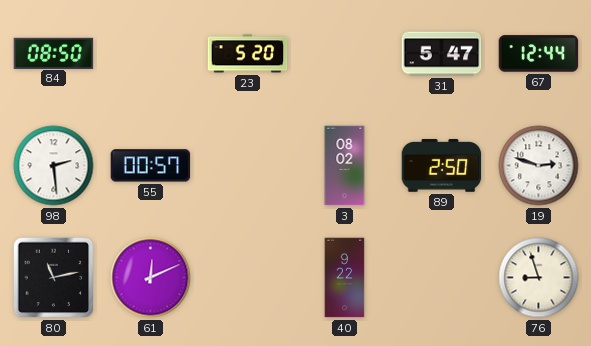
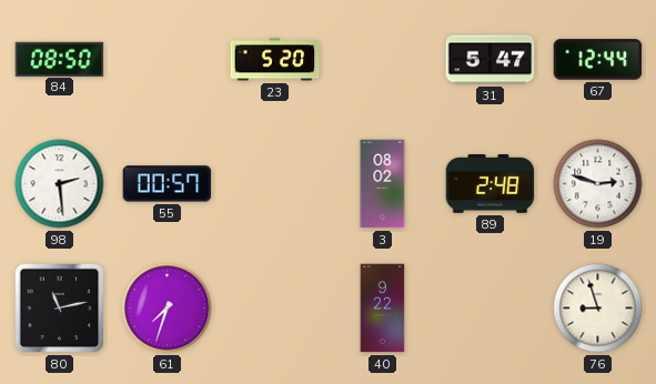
89: 2:50 -> 2:48 (491, 184)
61: 12:11 -> 7:33 (168, 309)
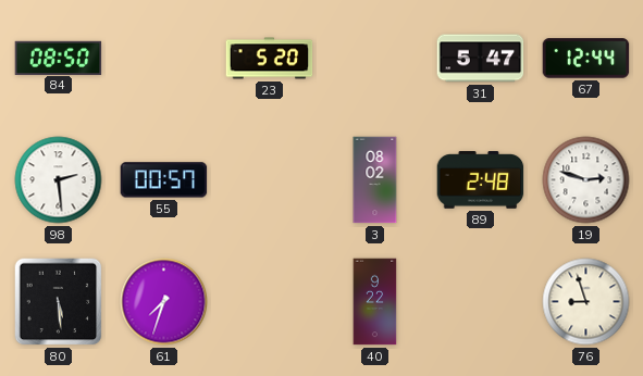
80: 11:13 -> 5:29 (59, 302)
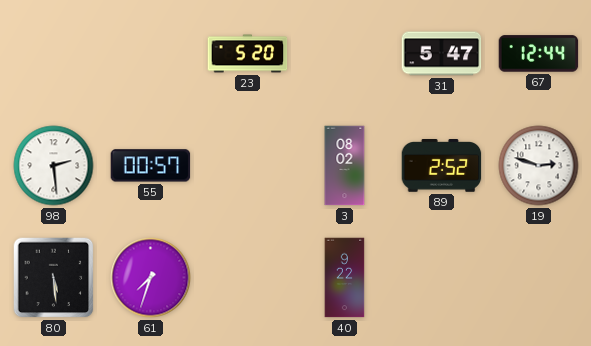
84: 08:50 -> none (59, 58)
89: 2:48 -> 2:52 (442, 166)
76: 8:57 -> none (586, 302)
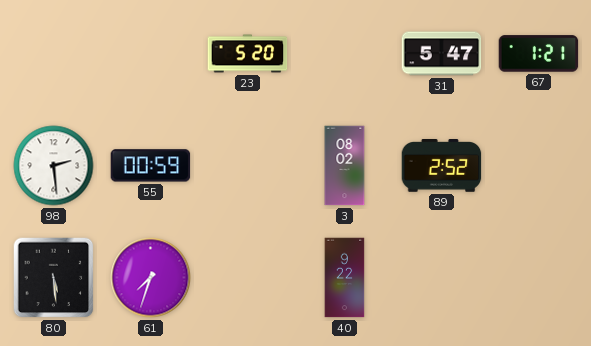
67: 12:44 -> 1:21 (539, 54)
55: 00:57 -> 00:59 (151, 166)
19: 2:48 -> none (539, 166)
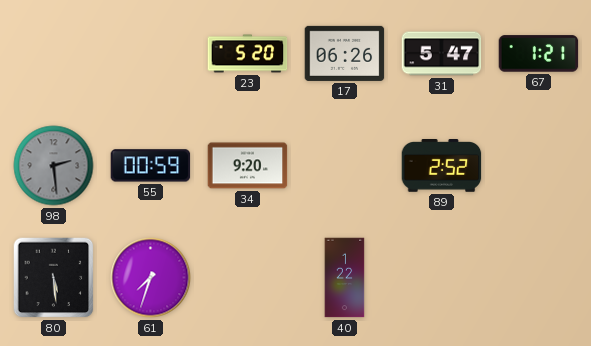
17: none -> 06:26 (345, 53)
98 dial: white -> grey (54, 166)
34: none -> 9:20 (248, 166)
3: 08:02 -> none (345, 166)
40: 9:22 -> 1:22 (345, 278)
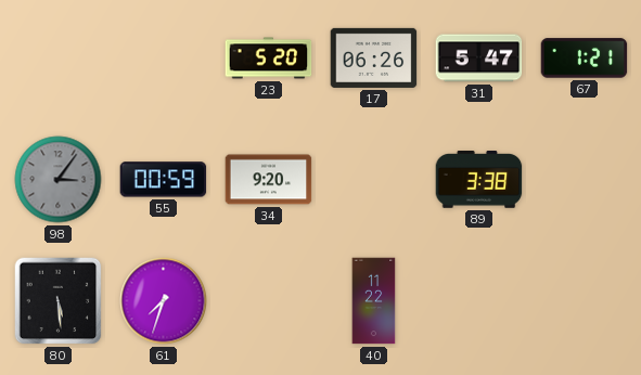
98: 2:29 -> 3:06 (59, 180)
89: 2:52 -> 3:38 (479, 180)
40: 1:22 -> 11:22 (374, 301)
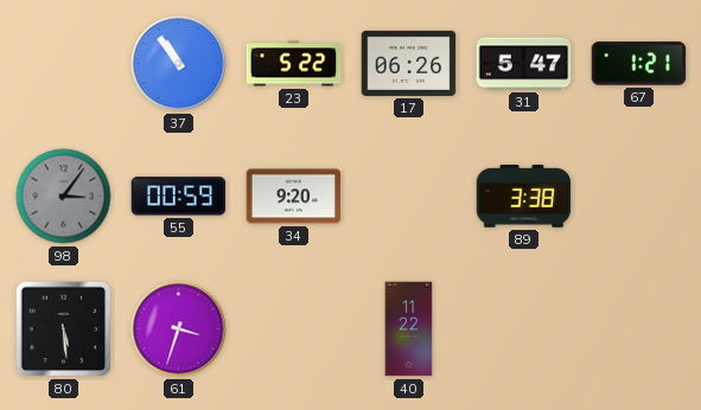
37: none -> 10:54 (179, 64)
23: 5:20 -> 5:22 (294, 64)
61: 7:33 -> 3:33 (179, 329)
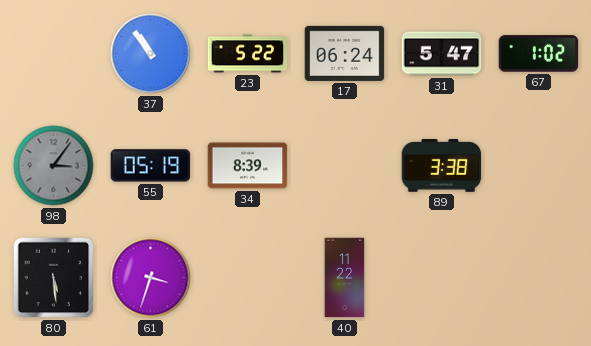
17: 06:26 -> 06:24 (345, 53)
67: 1:21 -> 1:02 (539, 54)
55: 00:59 -> 05:19 (151, 166)
34: 9:20 -> 8:39 (248, 166)
